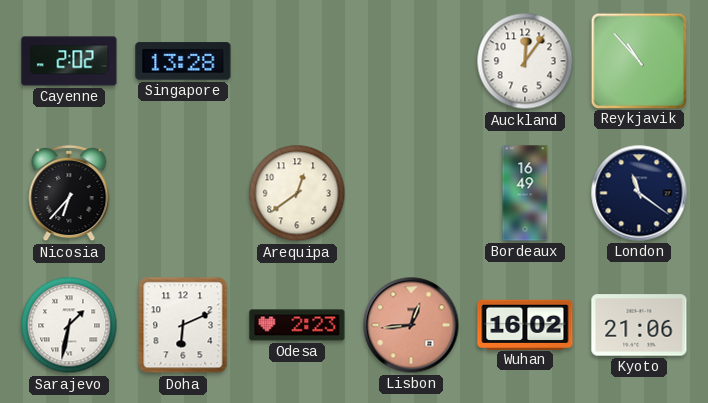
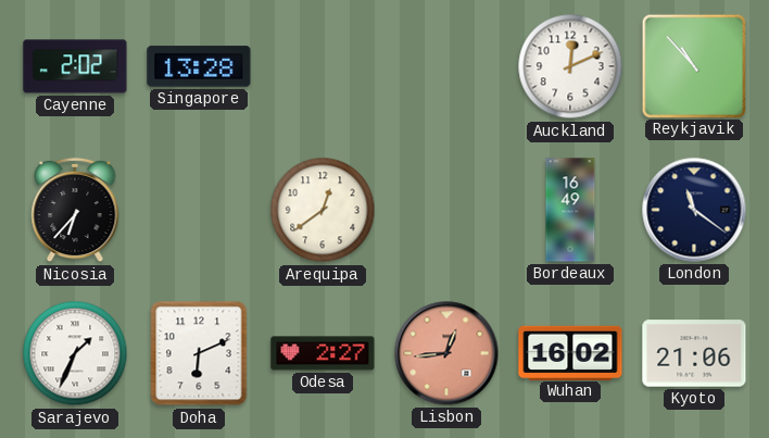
Auckland: 12:06 -> 12:11 (570, 66)
Sarajevo: 1:32 -> 1:34 (75, 353)
Odesa: 2:23 -> 2:27 (323, 353)
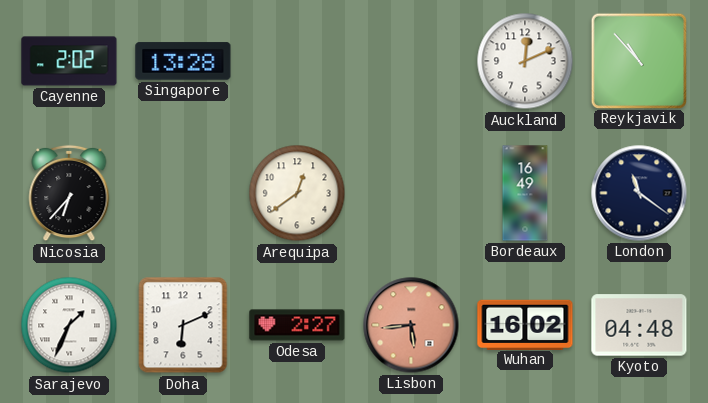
Lisbon: 12:44 -> 5:44 (411, 325)
Kyoto: 21:06 -> 04:48 (639, 325)
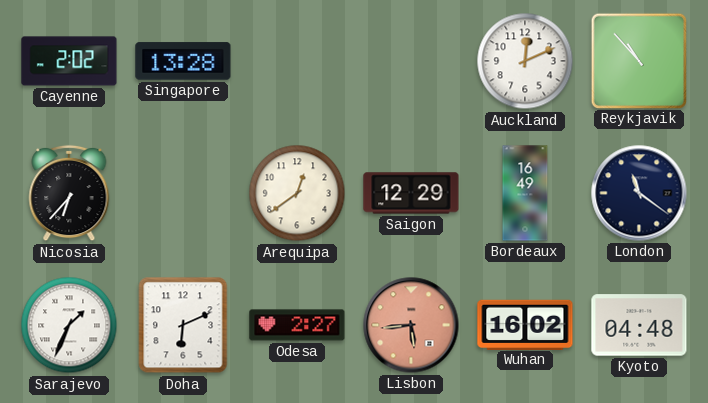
Saigon: none -> 12:29 (411, 193)
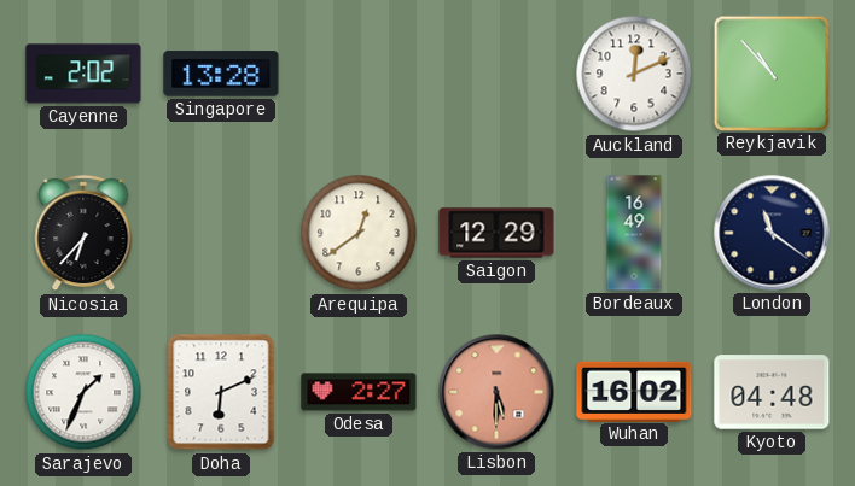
Lisbon: 5:44 -> 5:30 (496, 392)
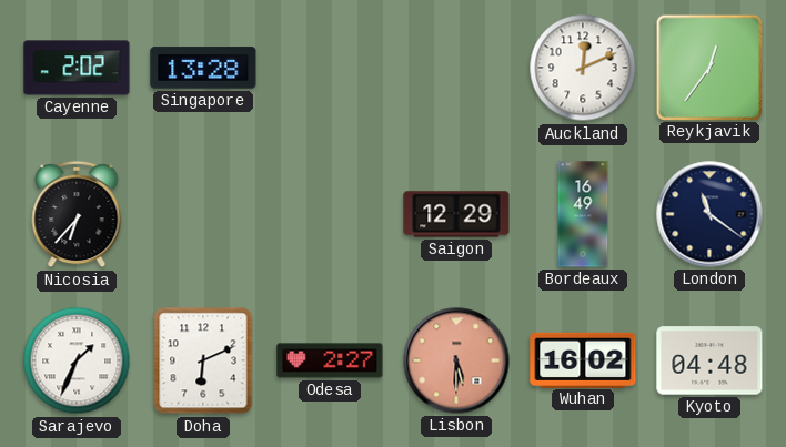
Reykjavik: 10:53 -> 12:36 (708, 67)
Arequipa: 12:39 -> none (359, 233)
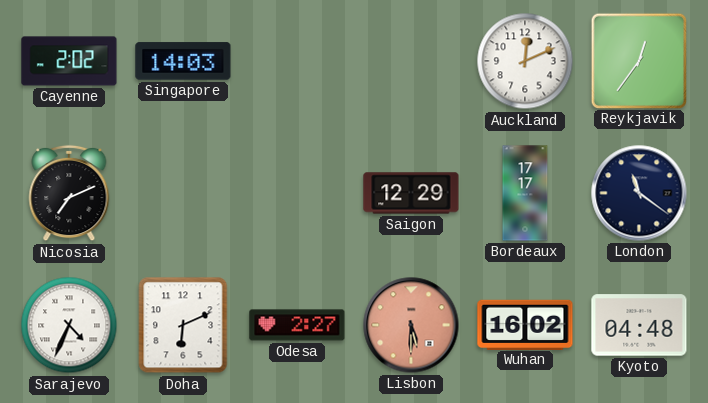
Singapore: 13:28 -> 14:03 (183, 61)
Nicosia: 6:37 -> 7:11 (69, 193)
Bordeaux: 16:49 -> 17:17 (525, 193)
Sarajevo: 1:34 -> 4:34 (69, 325)
